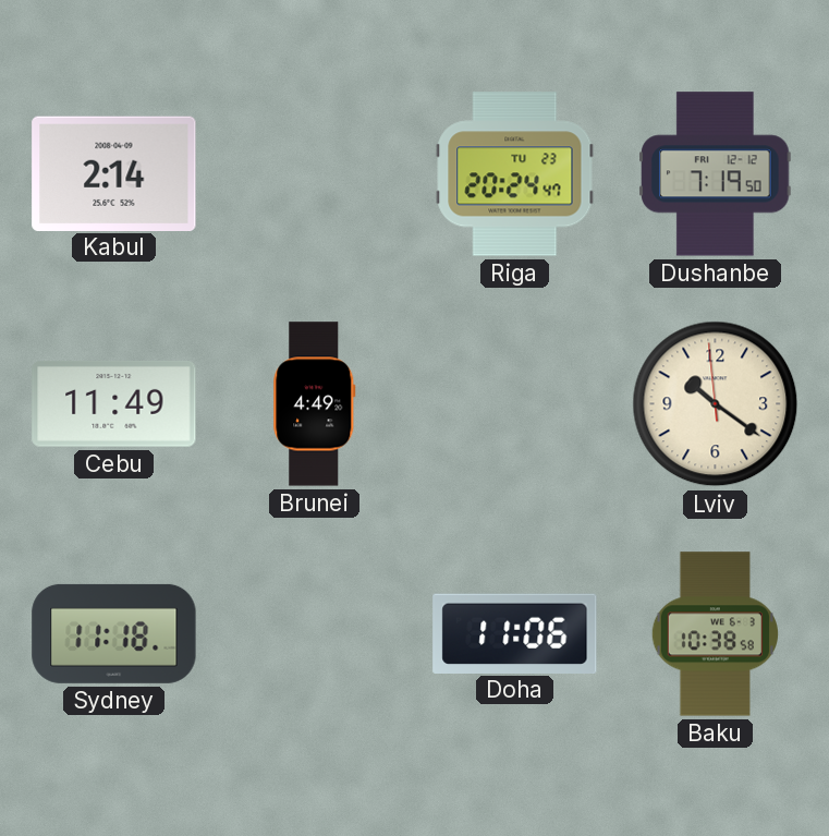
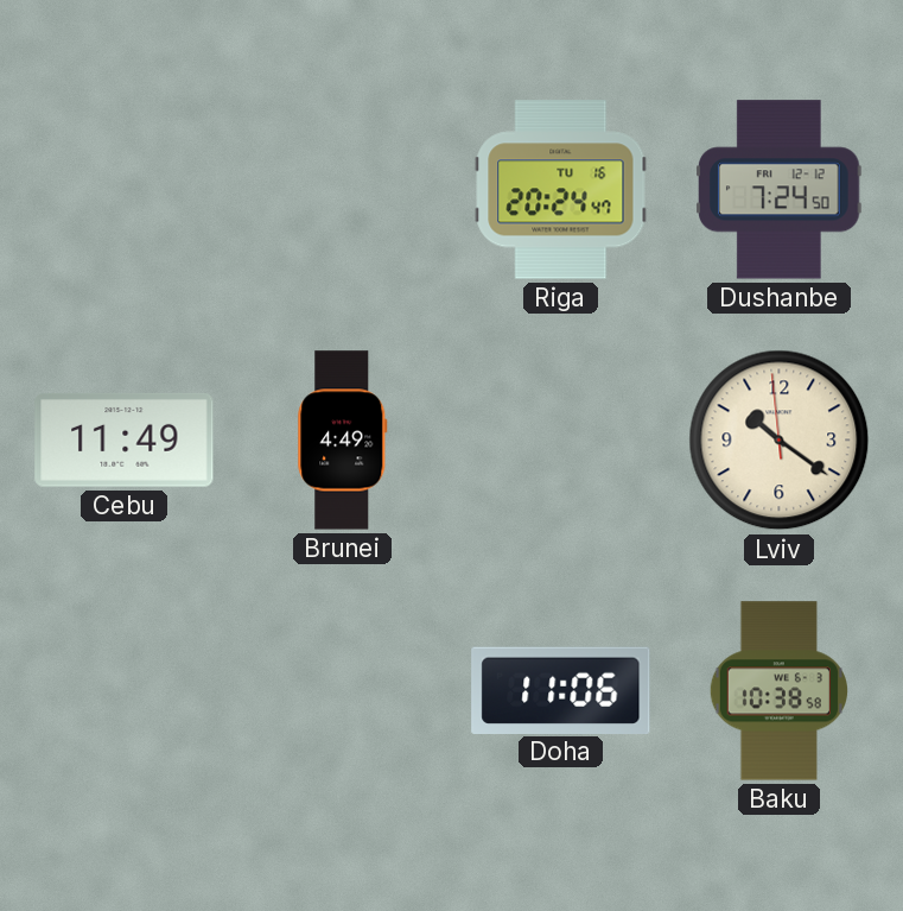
Kabul: 2:14 -> none (114, 173)
Riga date: TU 23 -> TU 16 (561, 190)
Dushanbe: 7:19 -> 7:24 (780, 190)
Sydney: 11:18 -> none (114, 633)
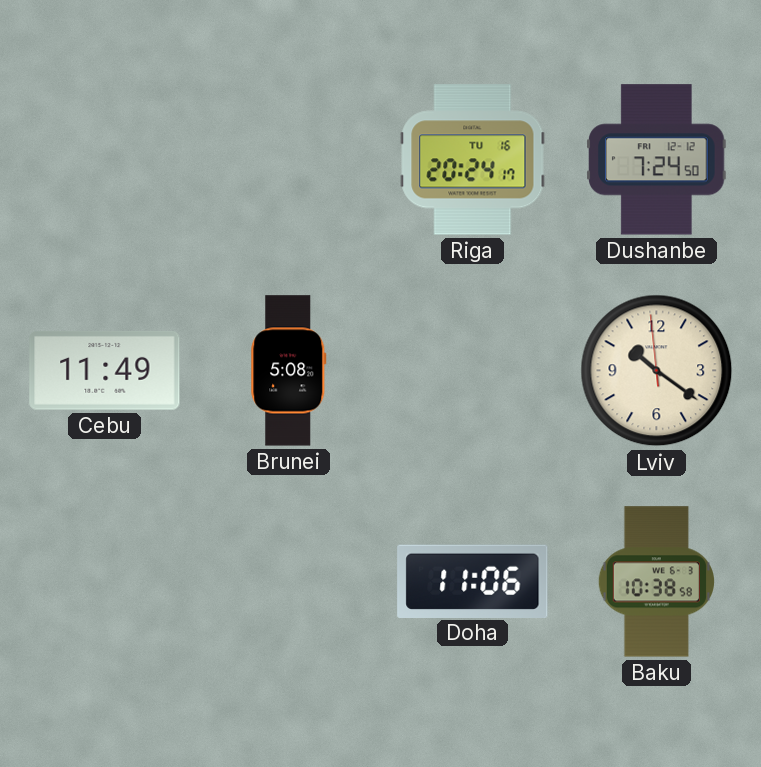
Riga: 20:24:47 -> 20:24:17 (473, 160)
Brunei: 4:49 -> 5:08 (289, 371)
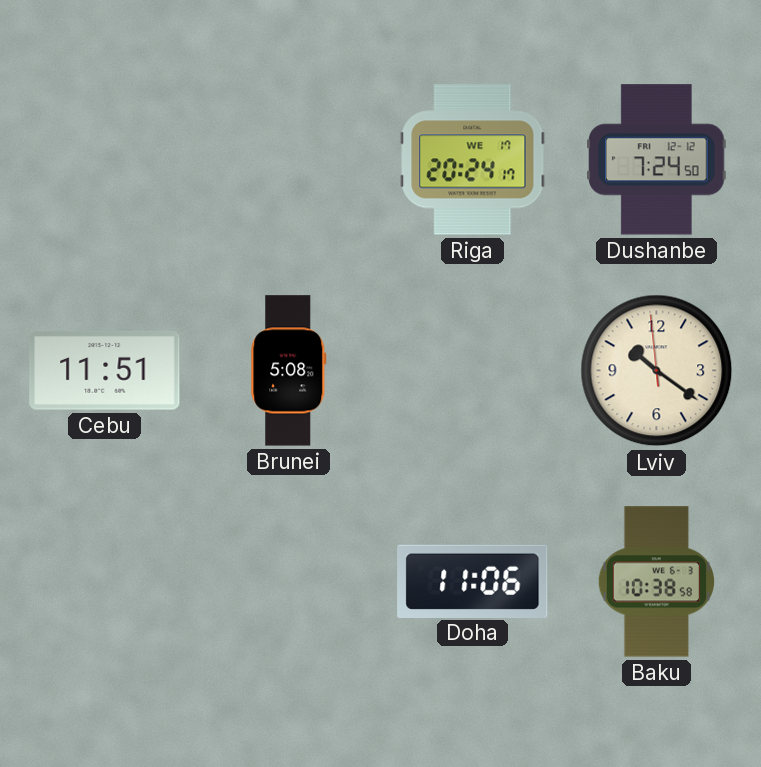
Riga date: TU 16 -> WE 17 (473, 160)
Cebu: 11:49 -> 11:51 (105, 370)
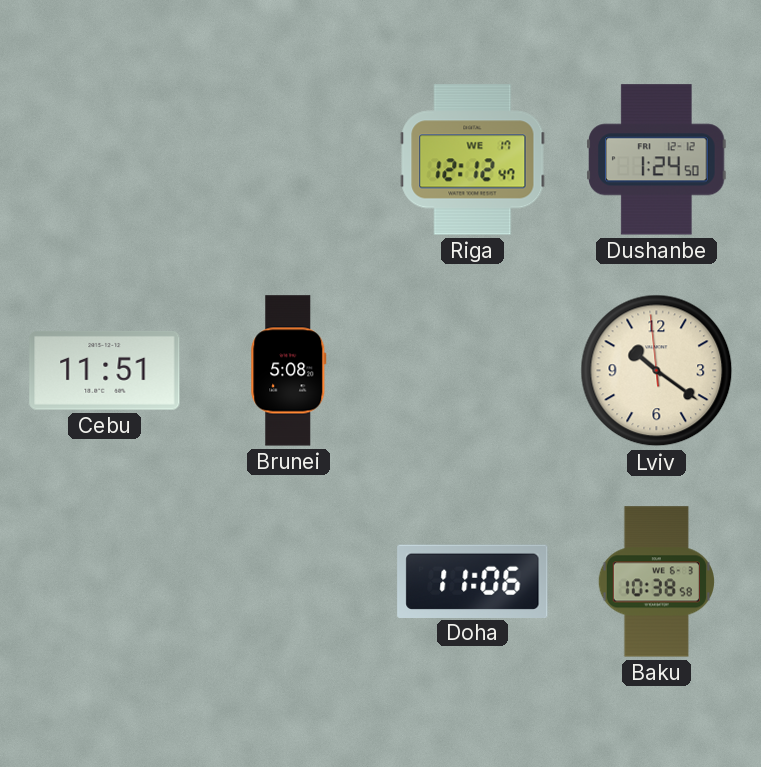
Riga: 20:24 -> 12:12 (473, 160)
Dushanbe: 7:24 -> 1:24 (657, 160)
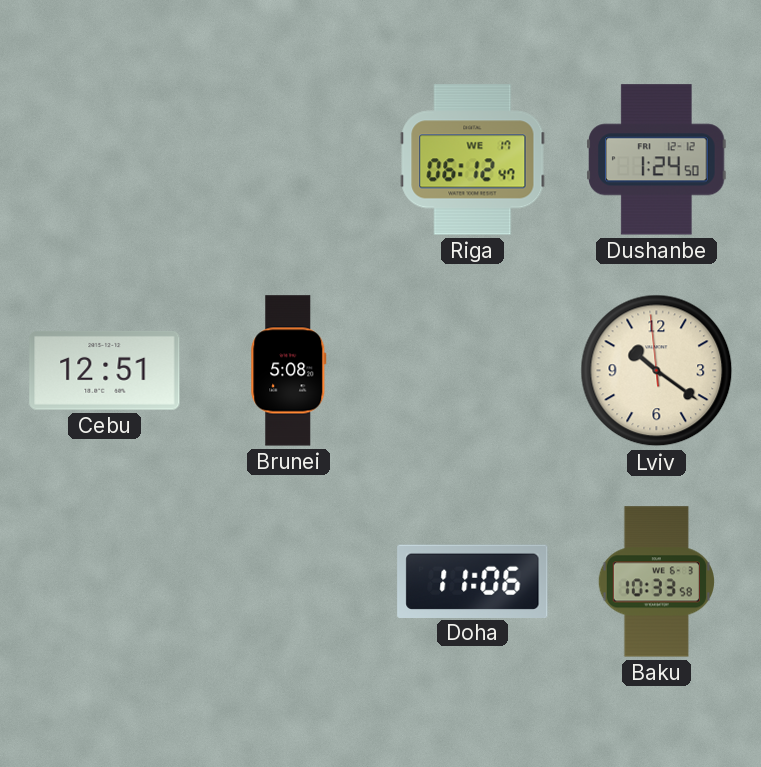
Riga: 12:12 -> 06:12 (473, 160)
Cebu: 11:51 -> 12:51 (105, 370)
Baku: 10:38 -> 10:33 (656, 582)
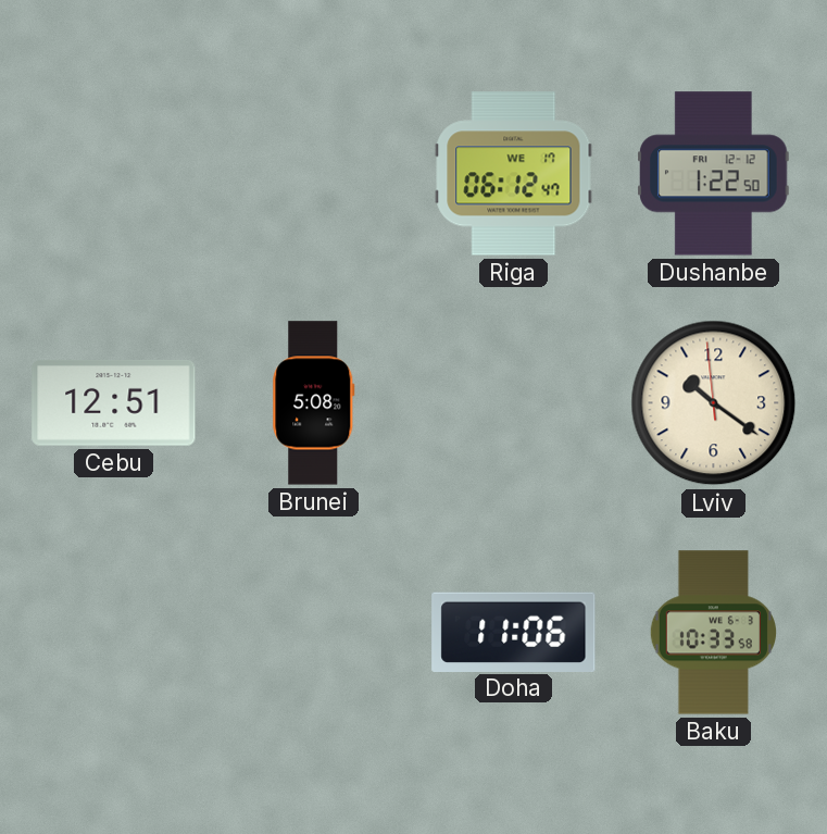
Dushanbe: 1:24 -> 1:22 (714, 174)
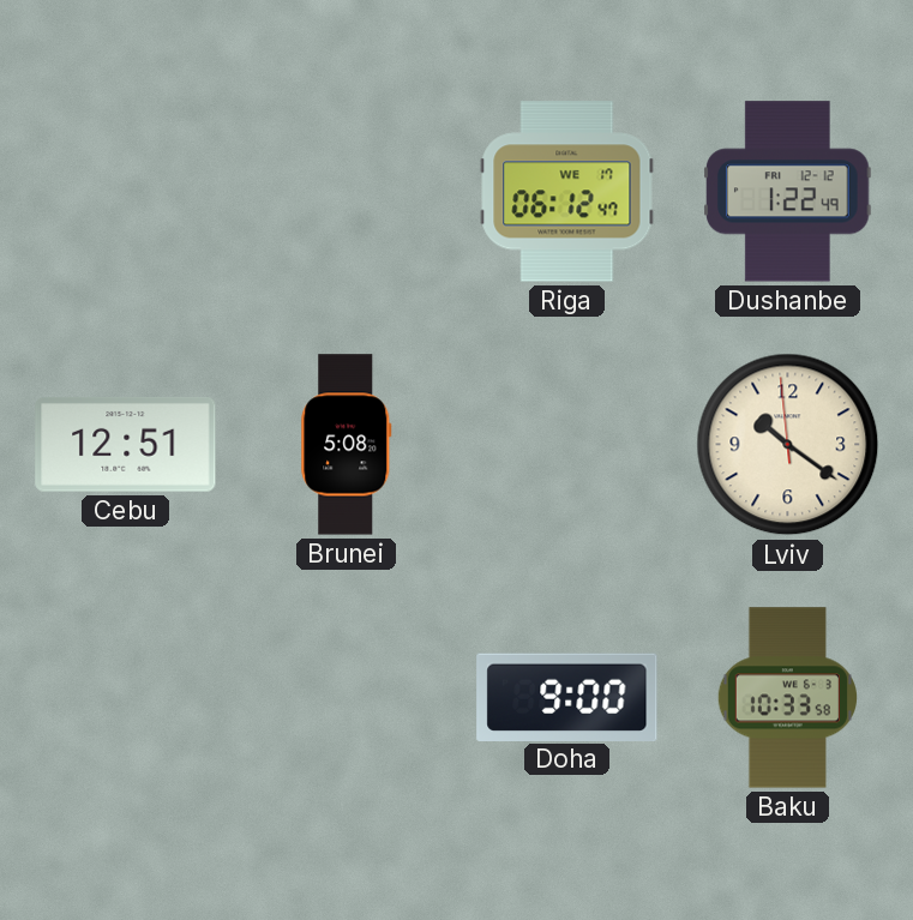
Dushanbe: 1:22:50 -> 1:22:49 (788, 192)
Doha: 11:06 -> 9:00 (567, 697)
